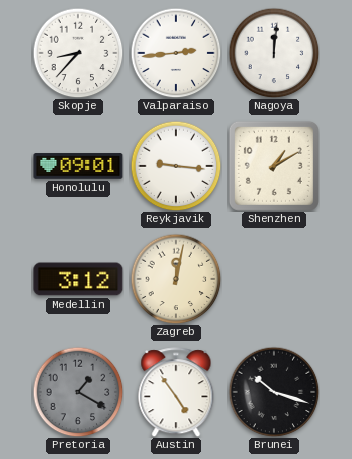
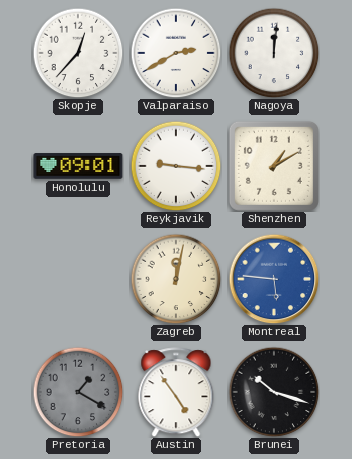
Skopje: 8:37 -> 12:37 (78, 53)
Valparaiso: 2:44 -> 2:40 (176, 53)
Medellin: 3:12 -> none (78, 279)
Montreal: none -> 5:46 (274, 279)
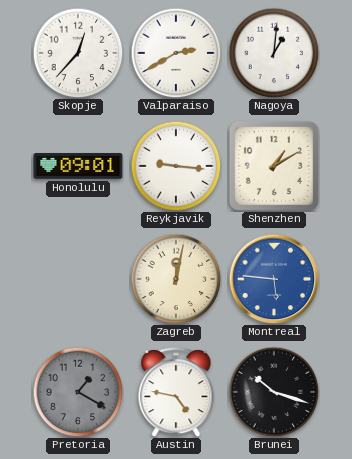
Nagoya: 12:01 -> 1:01 (274, 53)
Austin: 4:54 -> 4:47 (176, 392)
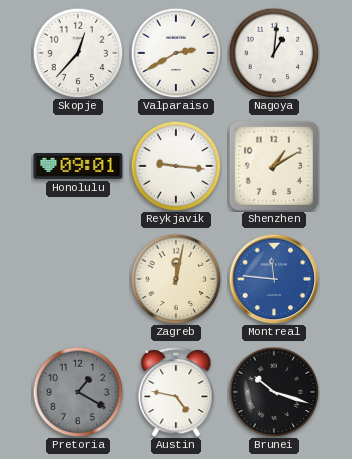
Montreal: 5:46 -> 11:46 (274, 279)
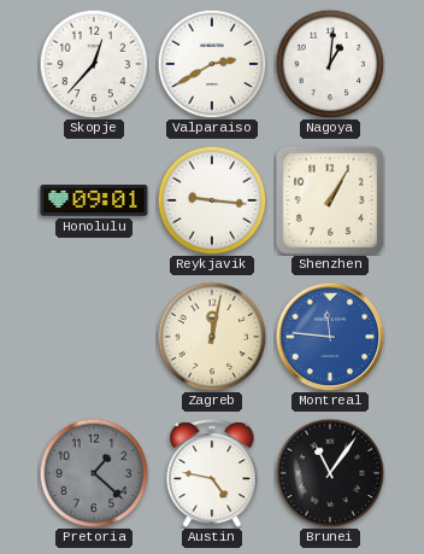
Shenzhen: 1:10 -> 1:05 (330, 200)
Pretoria: 1:20 -> 1:22 (94, 473)
Brunei: 10:18 -> 11:06 (330, 473)
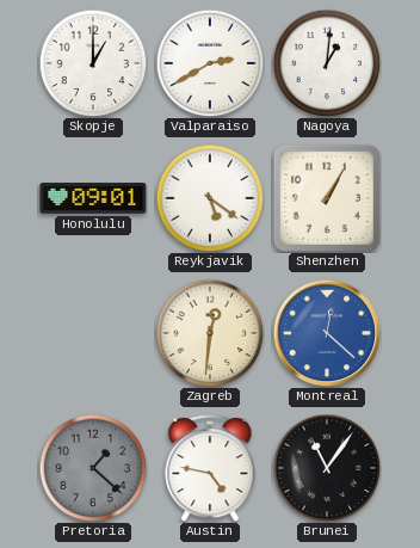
Skopje: 12:37 -> 1:00 (93, 63)
Reykjavik: 9:16 -> 5:21 (210, 198)
Zagreb: 12:02 -> 12:31 (210, 333)
Montreal: 11:46 -> 12:22 (327, 333)
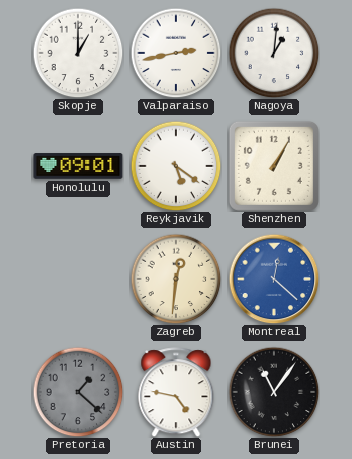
Valparaiso: 2:40 -> 2:43 (176, 53)
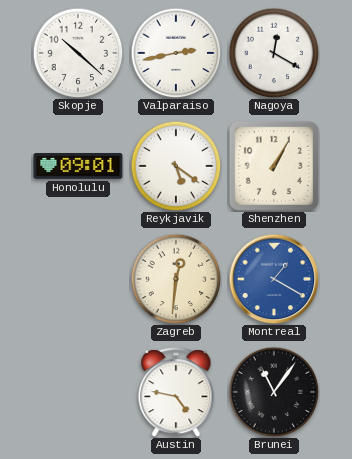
Skopje: 1:00 -> 10:22 (78, 53)
Nagoya: 1:01 -> 12:20 (274, 53)
Montreal: 12:22 -> 1:20 (274, 279)
Pretoria: 1:22 -> none (78, 392)
